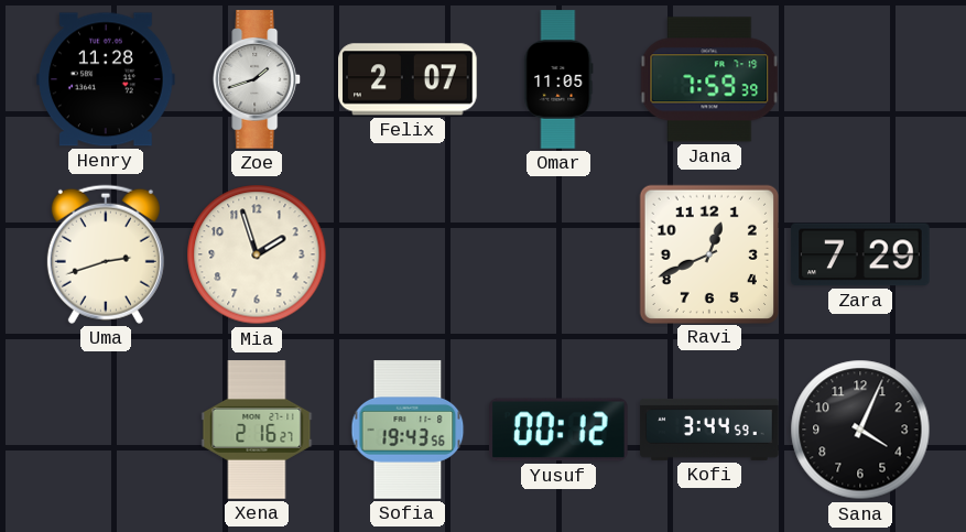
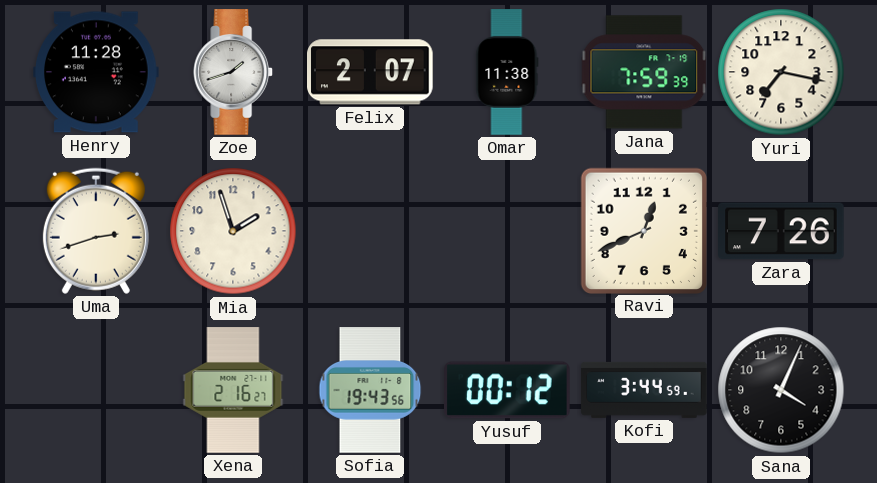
Omar: 11:05 -> 11:38 (507, 72)
Yuri: none -> 7:17 (781, 72)
Zara: 7:29 -> 7:26 (781, 231)
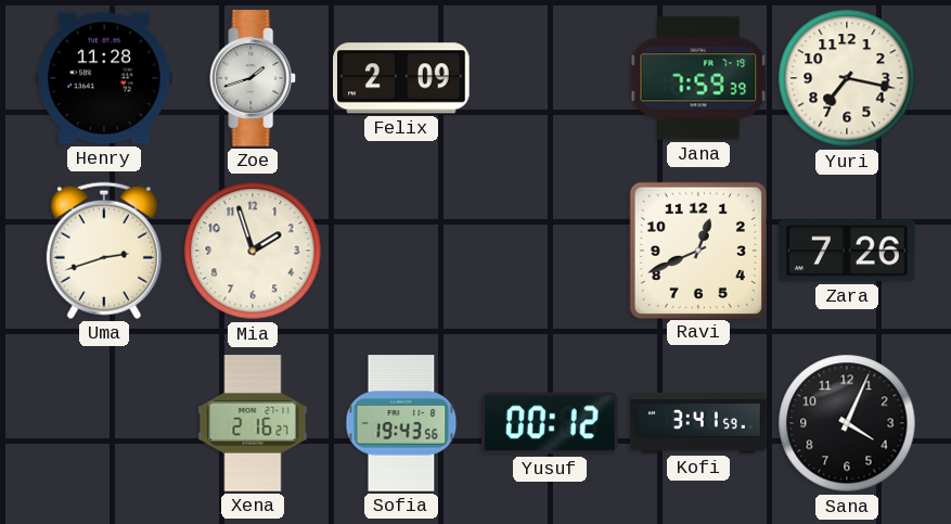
Felix: 2:07 -> 2:09 (402, 78)
Omar: 11:38 -> none (507, 72)
Kofi: 3:44 -> 3:41 (698, 423)
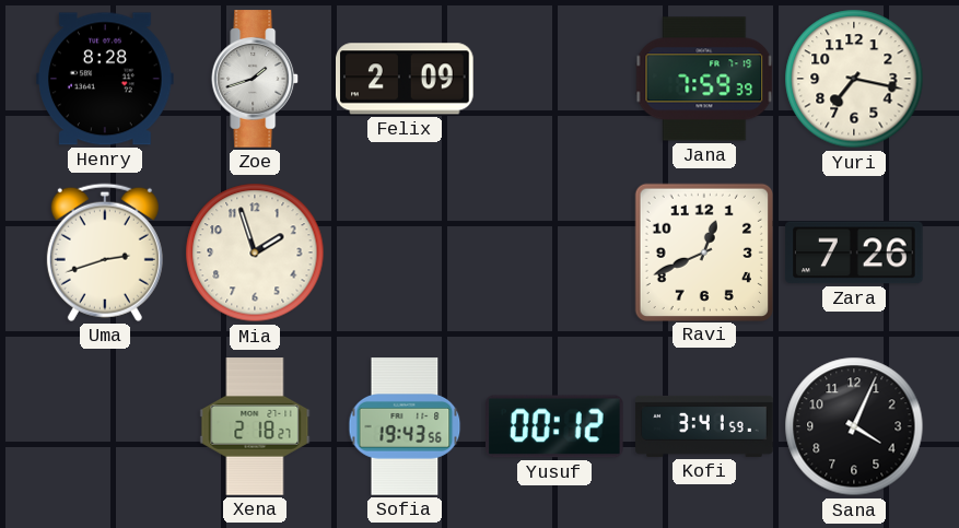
Henry: 11:28 -> 8:28 (105, 79)
Xena: 2:16 -> 2:18 (255, 426)
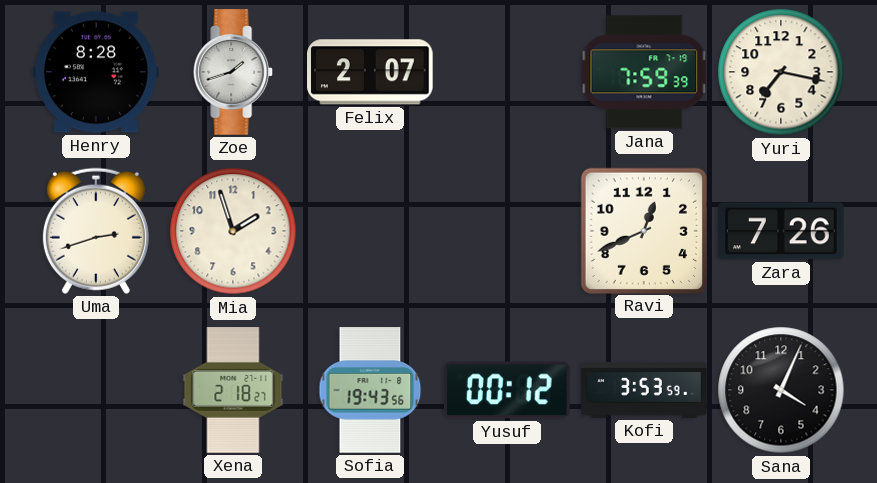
Felix: 2:09 -> 2:07 (371, 72)
Kofi: 3:41 -> 3:53 (644, 390)
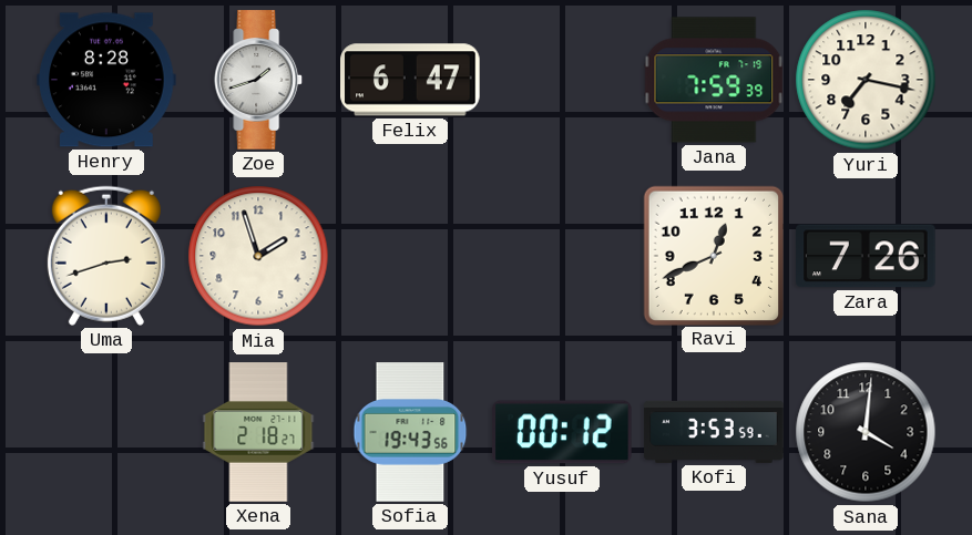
Felix: 2:07 -> 6:47 (411, 80)
Sana: 4:04 -> 4:01 (866, 432)
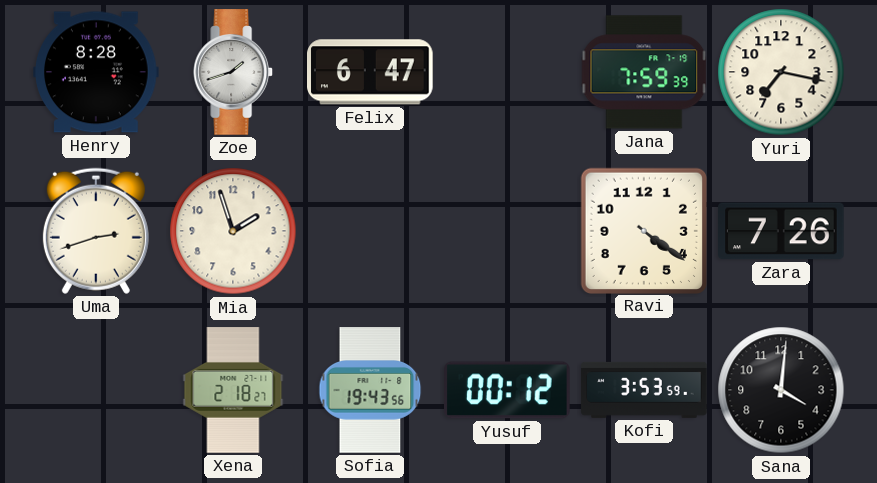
Ravi: 12:41 -> 4:21 (643, 230)
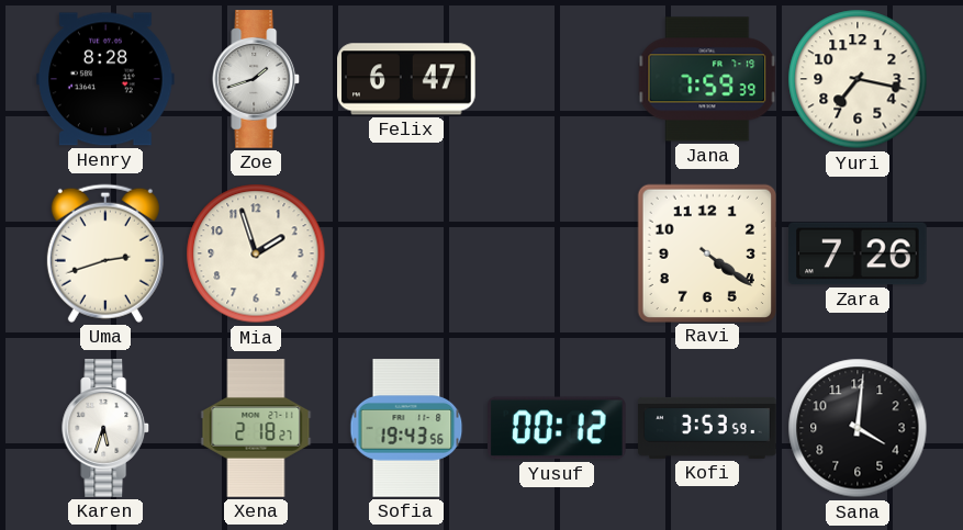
Karen: none -> 5:33 (107, 428)
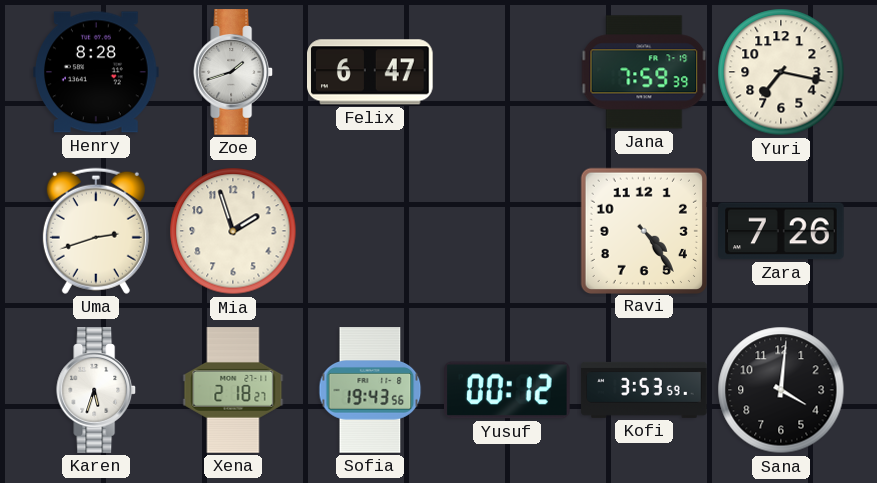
Ravi: 4:21 -> 4:24 (643, 230)
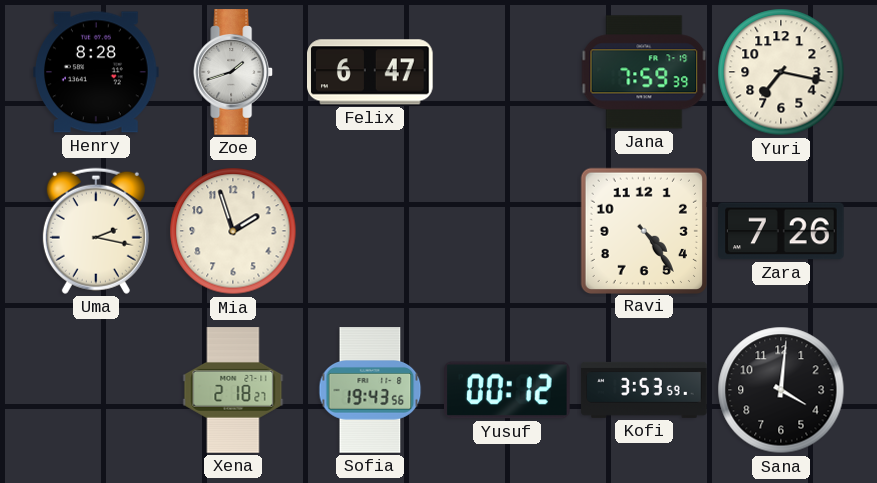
Uma: 2:42 -> 2:17 (96, 231)
Karen: 5:33 -> none (97, 390)
